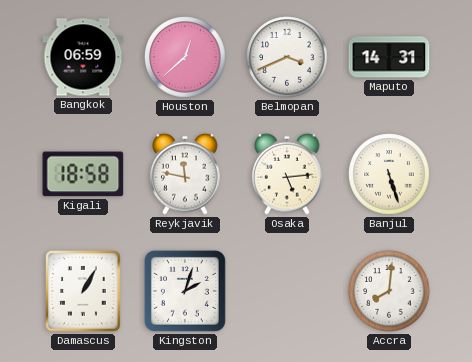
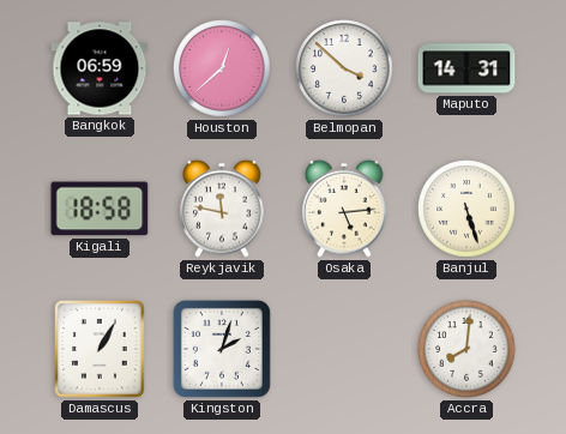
Belmopan: 3:41 -> 3:52 (344, 68)
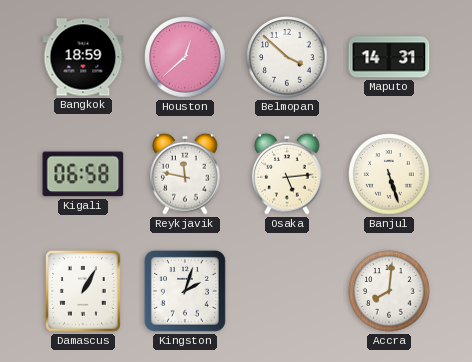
Bangkok: 06:59 -> 18:59 (83, 57)
Kigali: 18:58 -> 06:58 (83, 174)
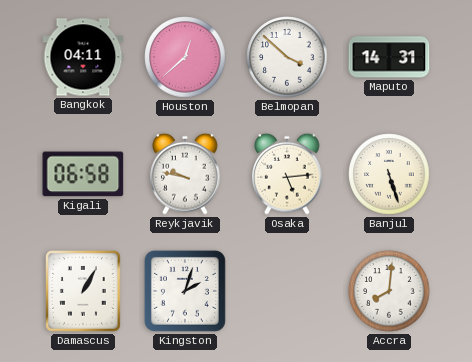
Bangkok: 18:59 -> 04:11 (83, 57)
Reykjavik: 11:47 -> 9:47 (185, 174)
